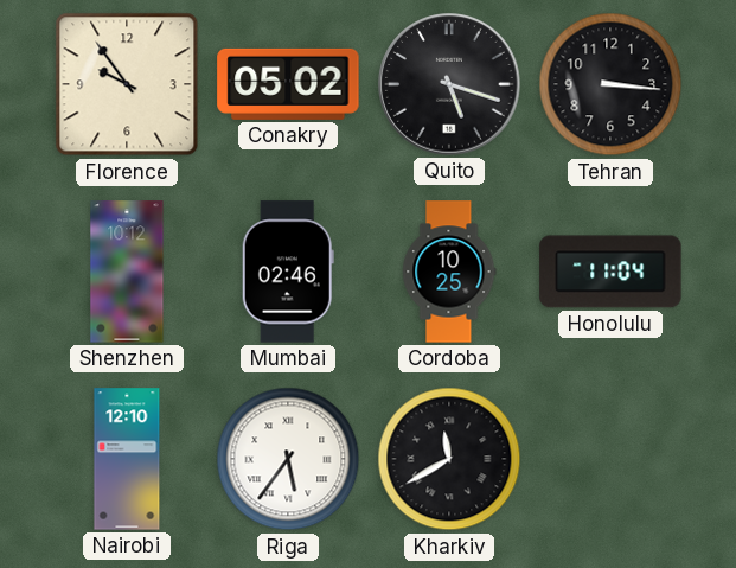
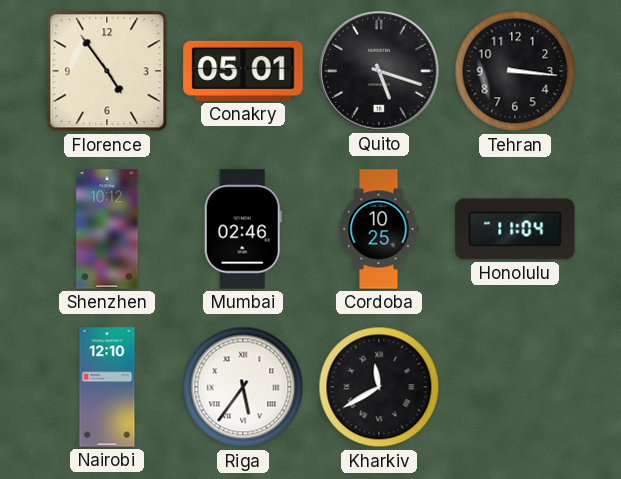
Florence: 9:54 -> 4:54 (107, 71)
Conakry: 05:02 -> 05:01 (243, 71)
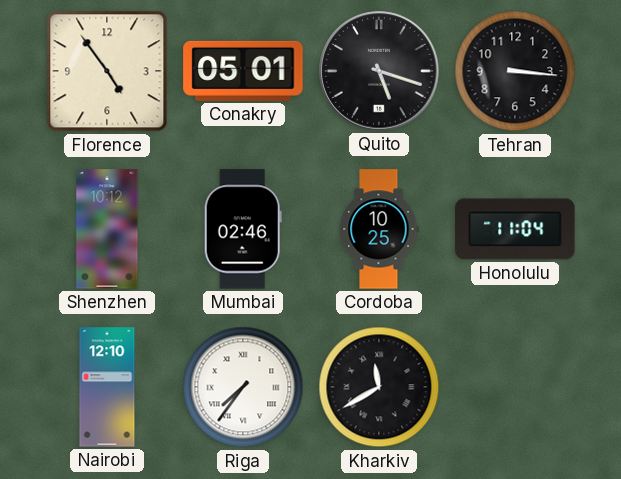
Riga: 5:36 -> 7:36 (243, 387)
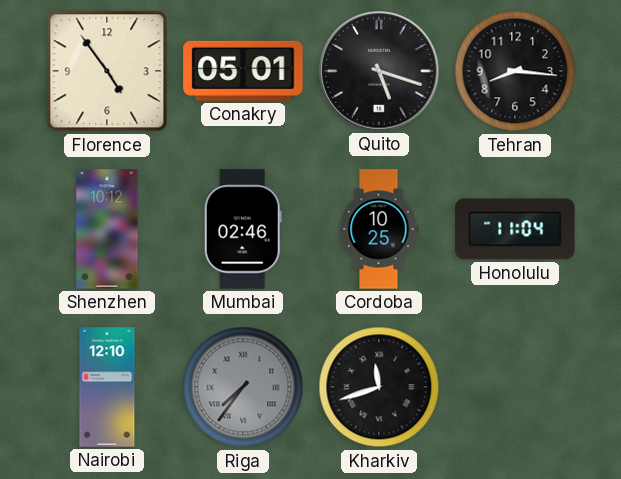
Tehran: 3:16 -> 8:16 (515, 71)
Riga dial: white -> grey (243, 387)
Kharkiv: 11:40 -> 11:42 (379, 387)
